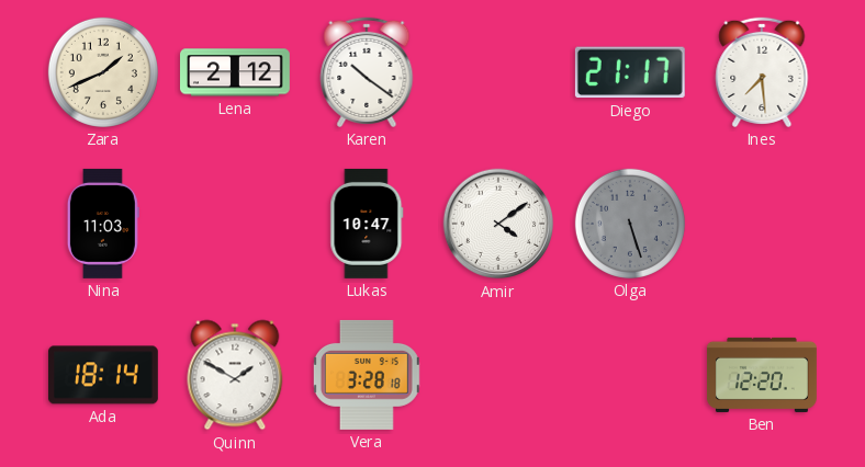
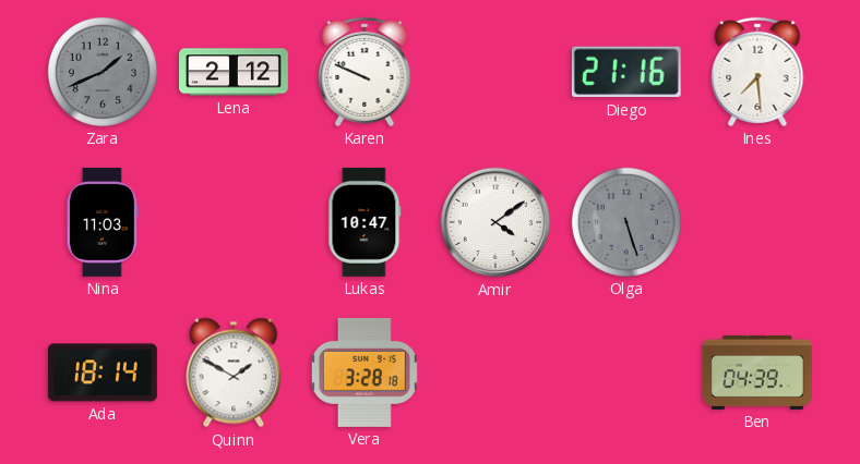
Zara dial: cream -> grey (103, 72)
Karen: 10:21 -> 9:49 (365, 72)
Diego: 21:17 -> 21:16 (626, 72)
Ben: 12:20 -> 04:39 (759, 373)
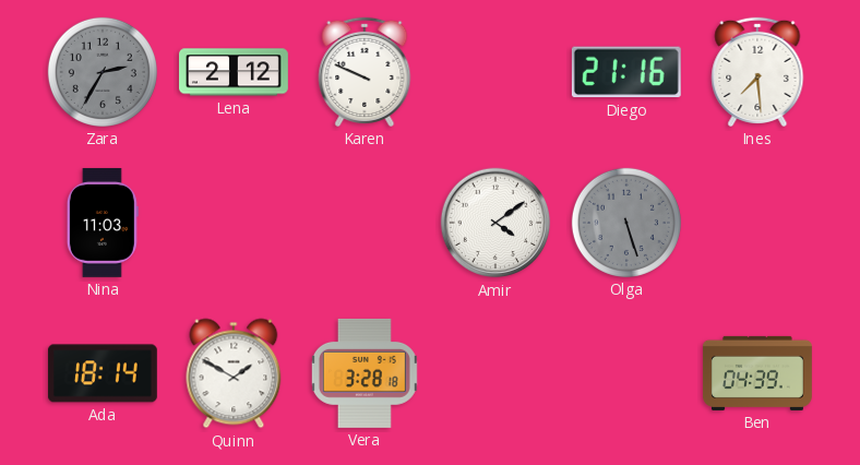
Zara: 1:41 -> 2:35 (103, 72)
Lukas: 10:47 -> none (365, 222)
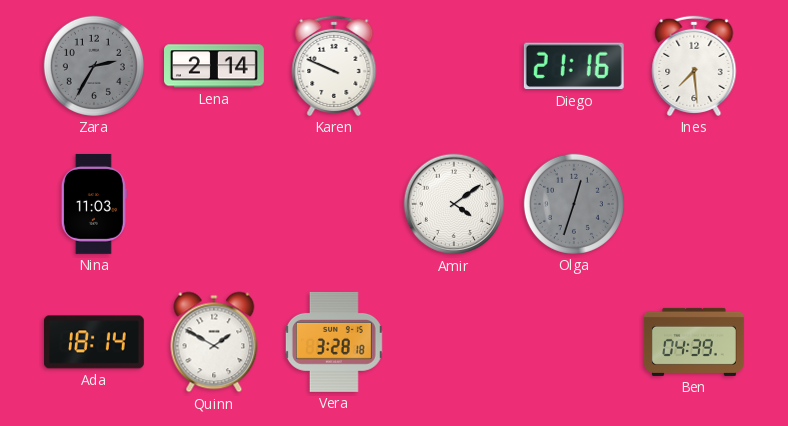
Lena: 2:12 -> 2:14 (215, 66)
Olga: 5:27 -> 12:33 (574, 204)
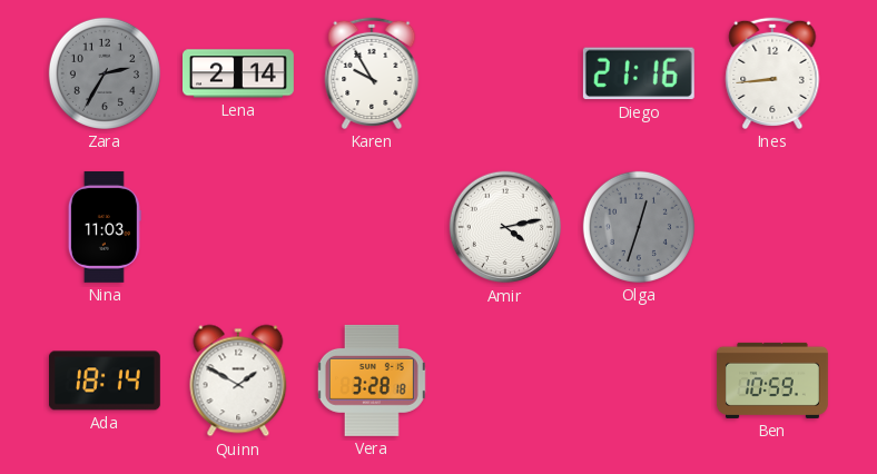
Karen: 9:49 -> 9:55 (372, 73)
Ines: 7:29 -> 8:44 (772, 73)
Amir: 4:09 -> 4:13 (505, 227)
Ben: 04:39 -> 10:59 (773, 381)
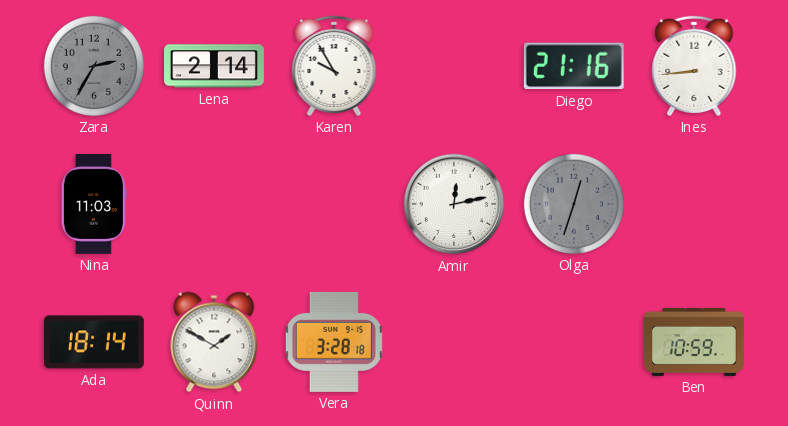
Amir: 4:13 -> 12:13 (454, 204)
